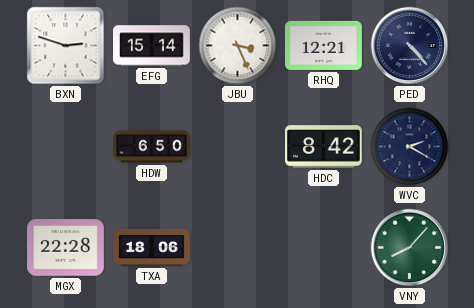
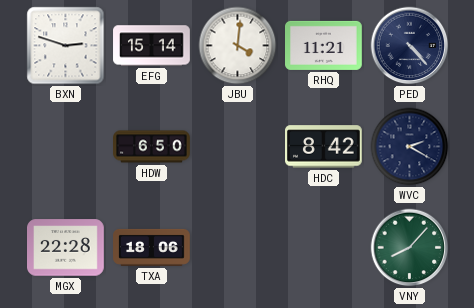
JBU: 3:26 -> 4:01 (238, 46)
RHQ: 12:21 -> 11:21 (324, 45)
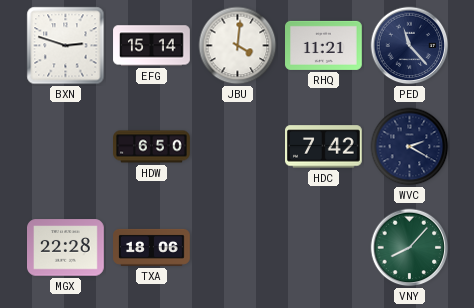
PED: 4:23 -> 11:23 (410, 46)
HDC: 8:42 -> 7:42 (324, 147)
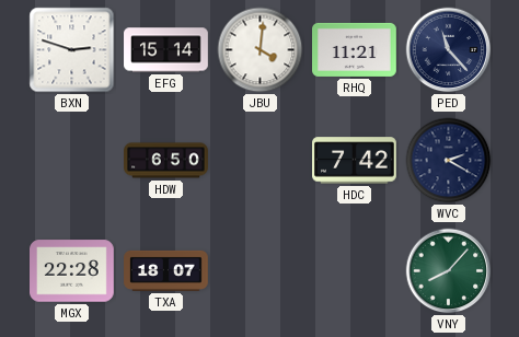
TXA: 18:06 -> 18:07 (166, 270)
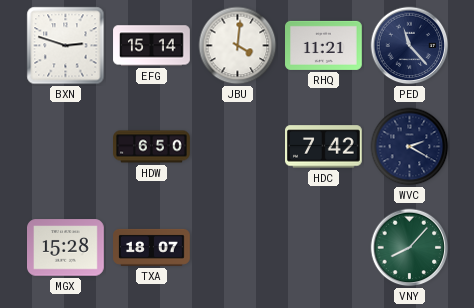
MGX: 22:28 -> 15:28 (66, 248)
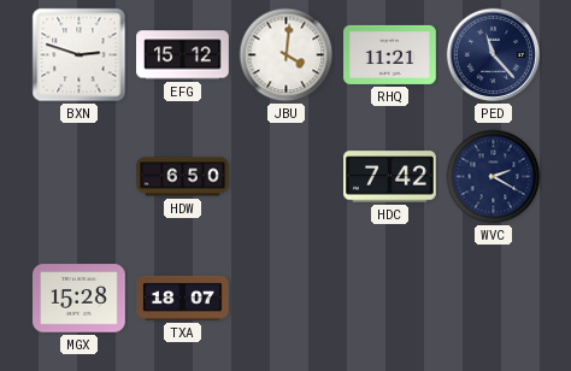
EFG: 15:14 -> 15:12 (183, 55)
VNY: 8:07 -> none (410, 248)
